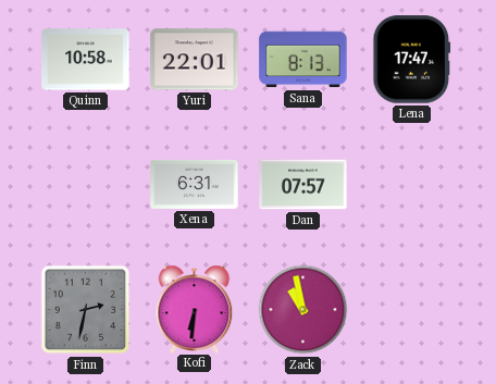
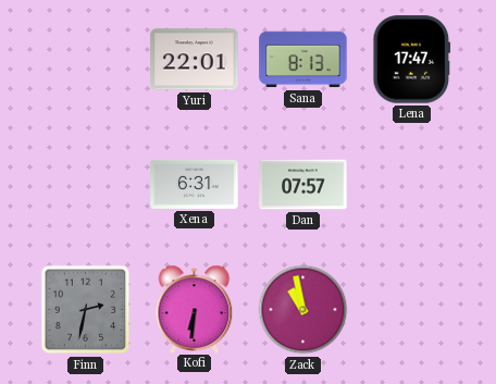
Quinn: 10:58 -> none (86, 60)
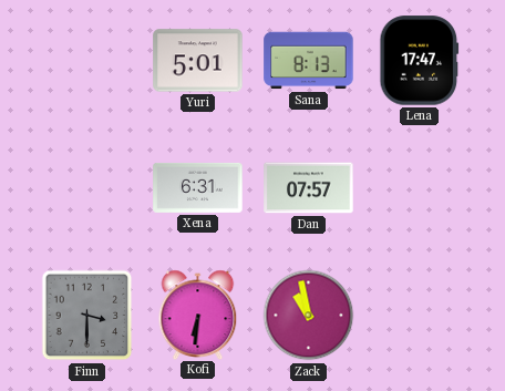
Yuri: 22:01 -> 5:01 (198, 61)
Finn: 2:32 -> 3:30 (87, 316)
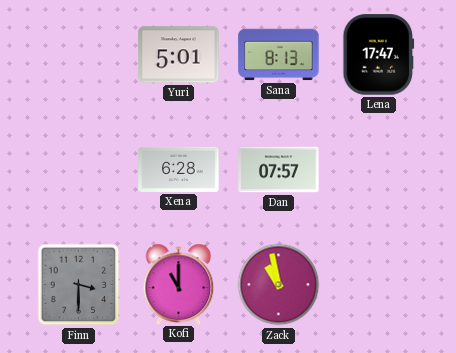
Xena: 6:31 -> 6:28 (179, 169)
Kofi: 6:31 -> 11:00 (179, 284)
